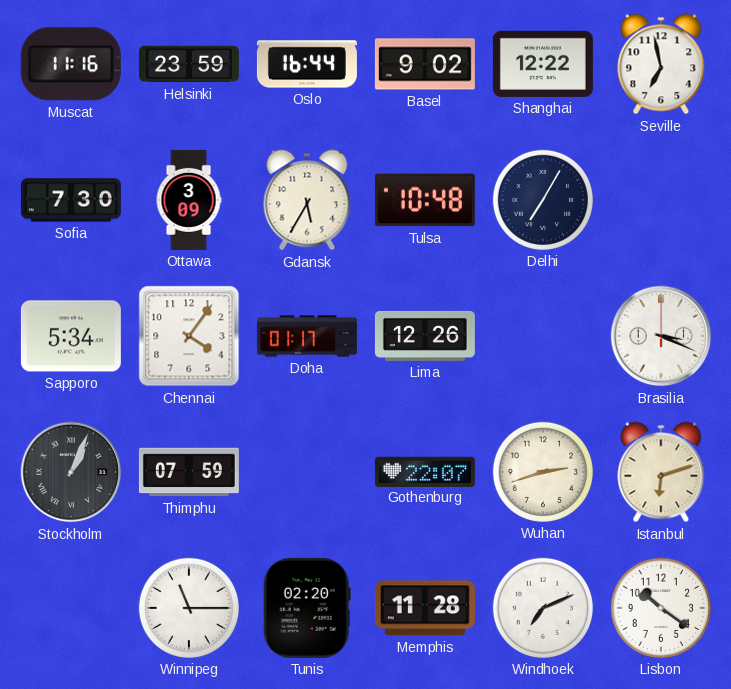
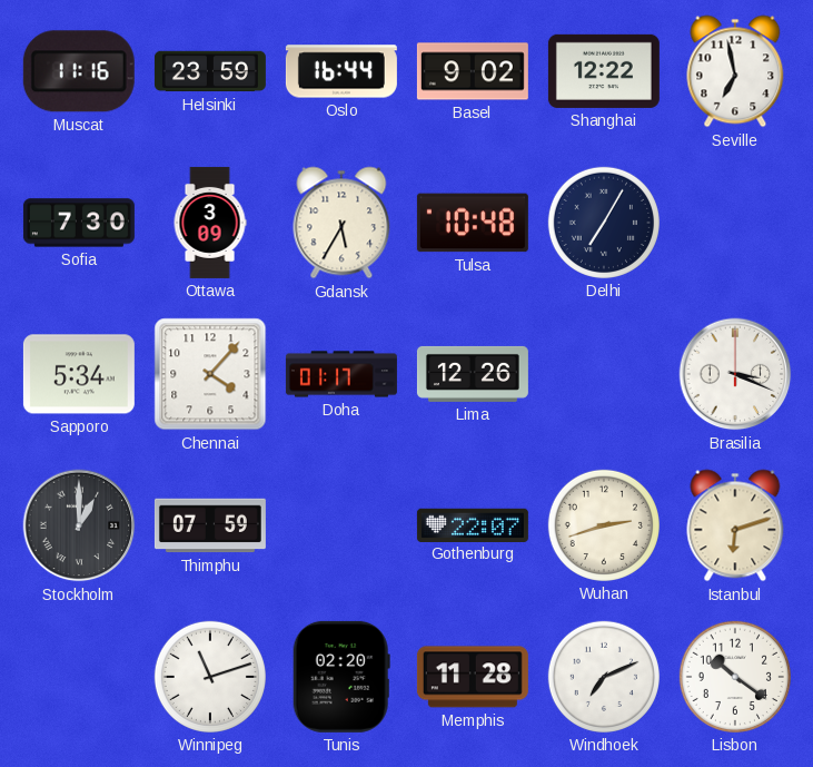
Chennai: 4:06 -> 4:07 (210, 374)
Stockholm: 1:04 -> 1:00 (79, 525)
Winnipeg: 11:15 -> 11:12 (210, 677)
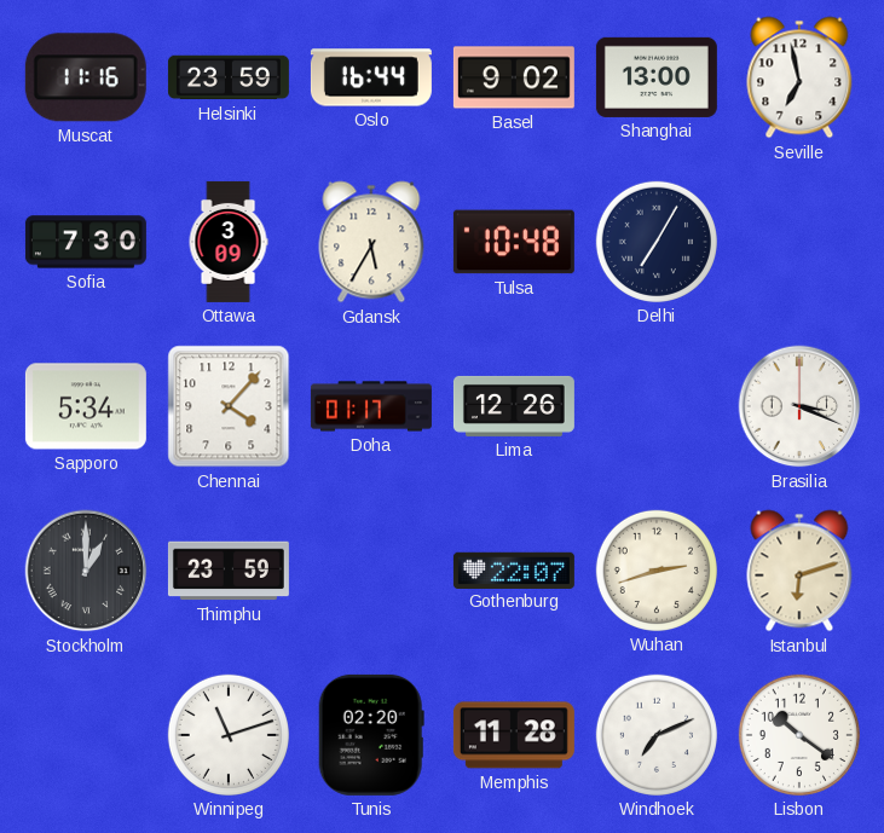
Shanghai: 12:22 -> 13:00 (657, 77)
Thimphu: 07:59 -> 23:59 (229, 571)
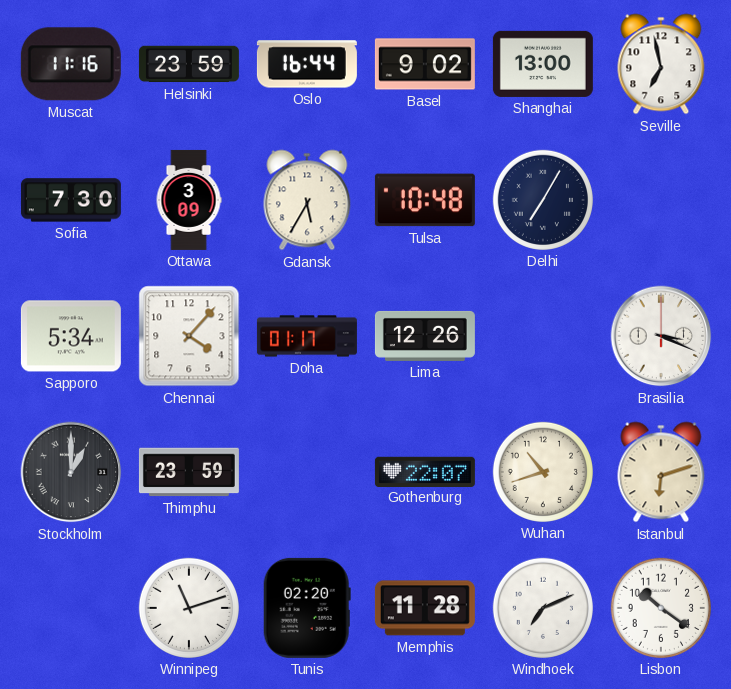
Wuhan: 2:42 -> 10:42 (543, 472)
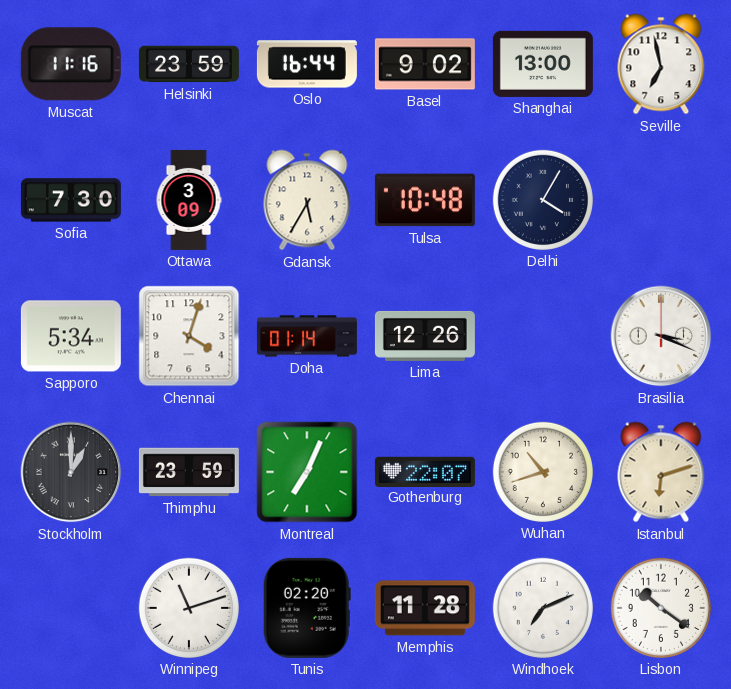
Delhi: 7:05 -> 4:05 (543, 200)
Chennai: 4:07 -> 4:03 (189, 336)
Doha: 01:17 -> 01:14 (307, 336)
Montreal: none -> 7:04 (307, 472)
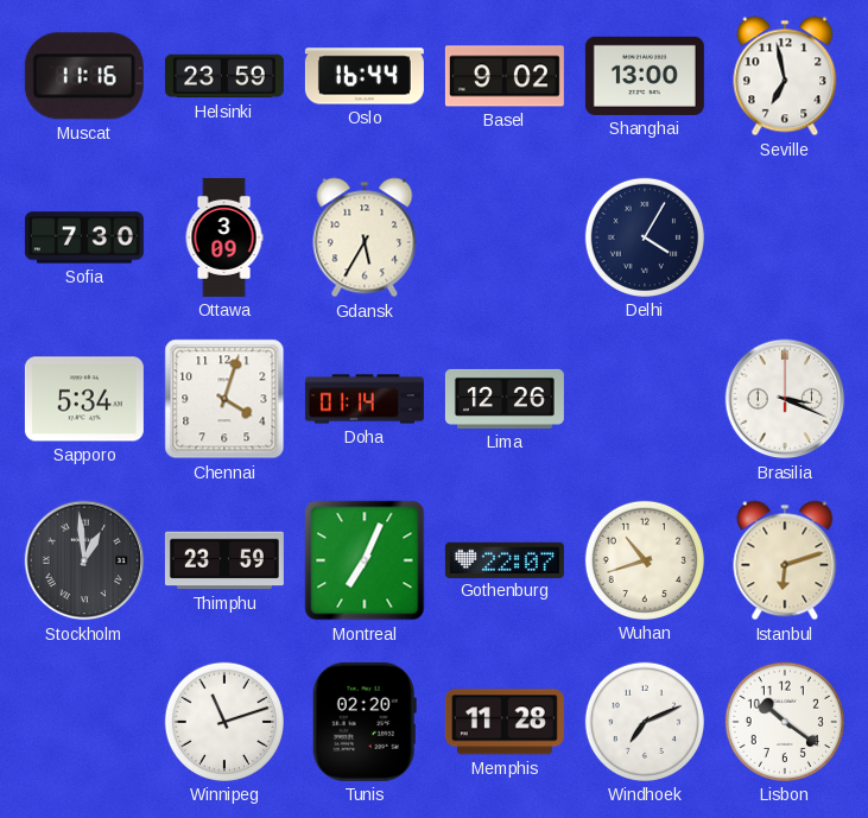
Tulsa: 10:48 -> none (425, 200)
Stockholm: 1:00 -> 12:59 (84, 560)
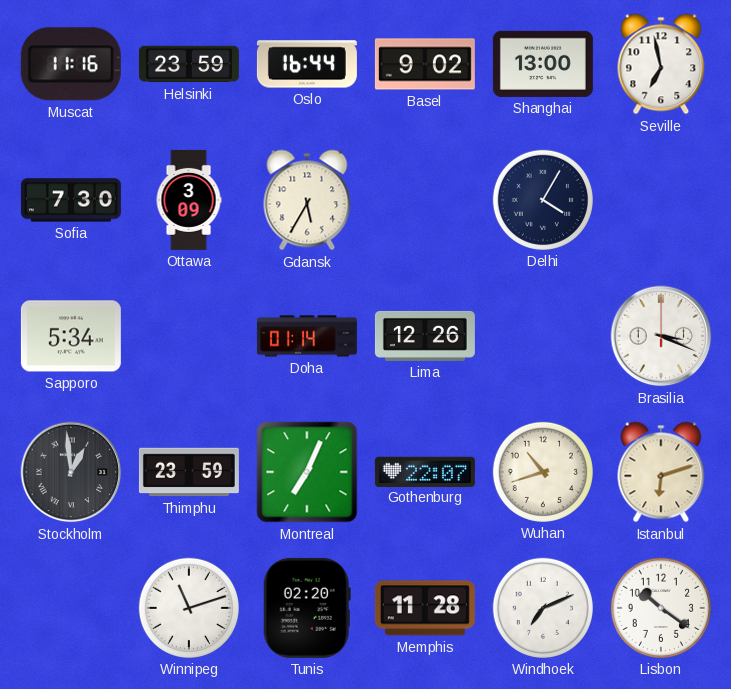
Chennai: 4:03 -> none (224, 399)
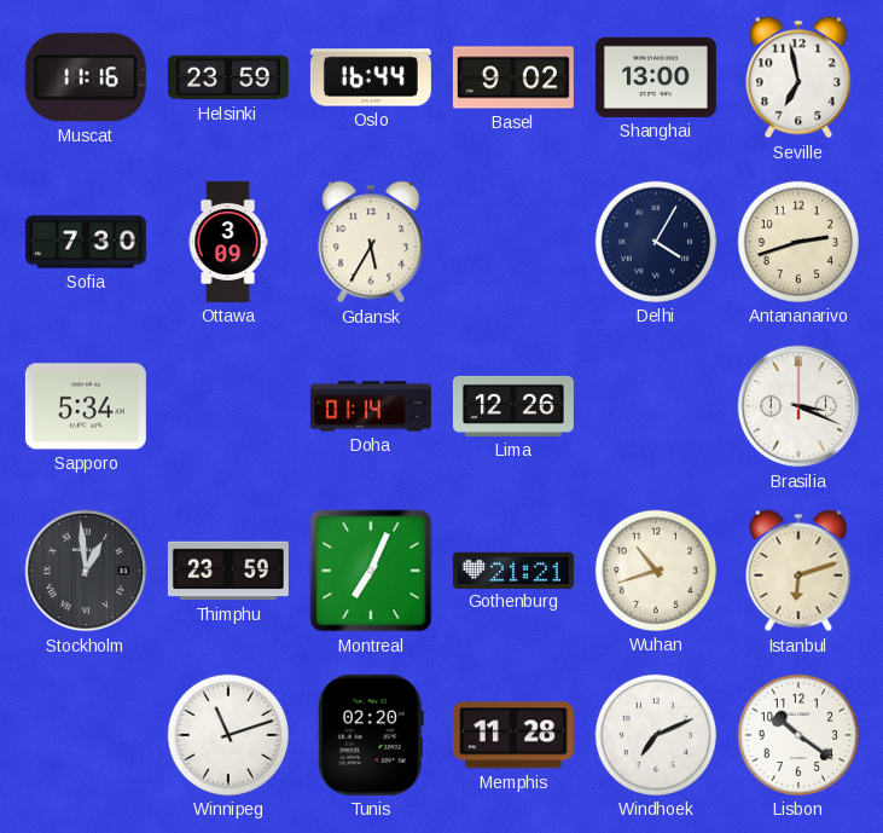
Antananarivo: none -> 2:42 (798, 242)
Gothenburg: 22:07 -> 21:21 (513, 569)
